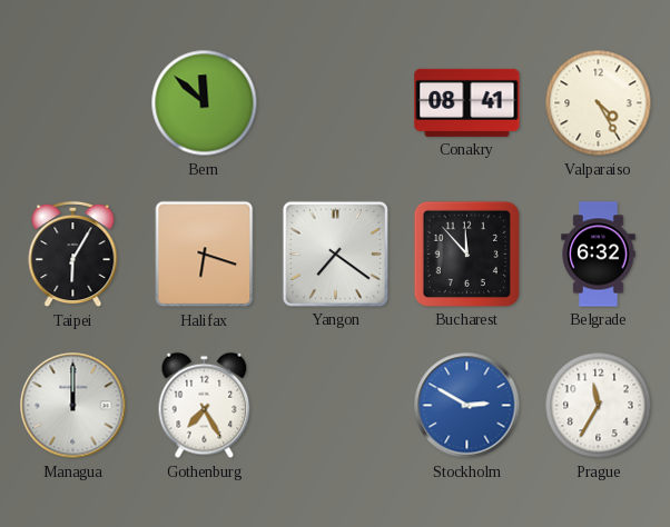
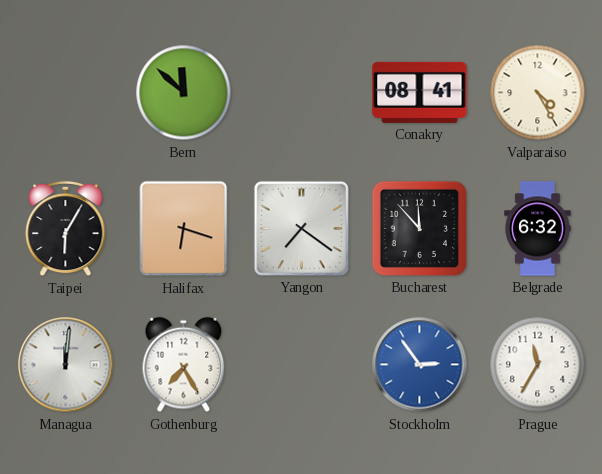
Managua: 12:00 -> 12:01 (66, 365)
Stockholm: 2:50 -> 2:54 (420, 365)
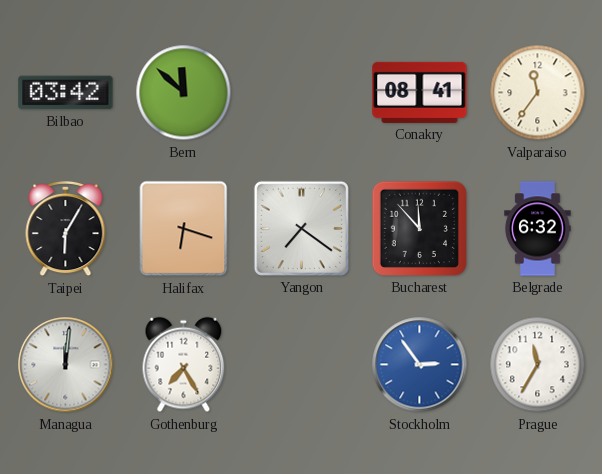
Bilbao: none -> 03:42 (66, 93)
Valparaiso: 4:25 -> 11:36 (538, 93)
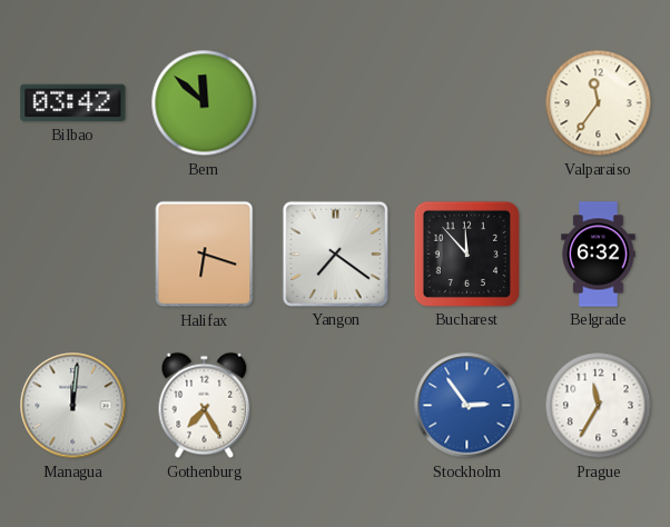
Conakry: 08:41 -> none (420, 92)
Taipei: 6:05 -> none (66, 229)
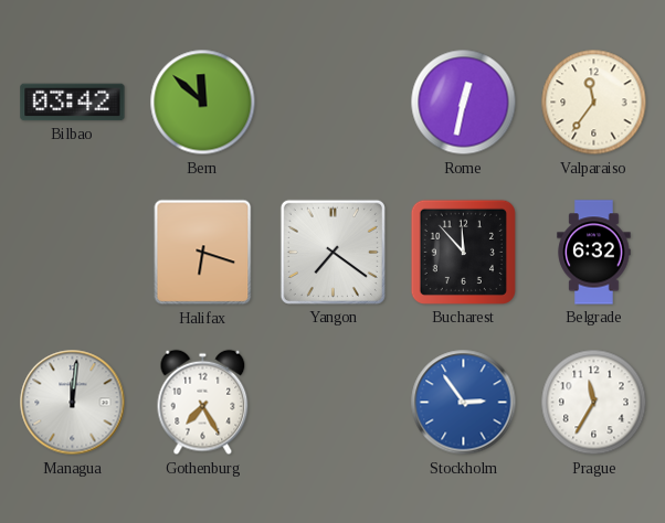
Rome: none -> 12:32 (464, 103)
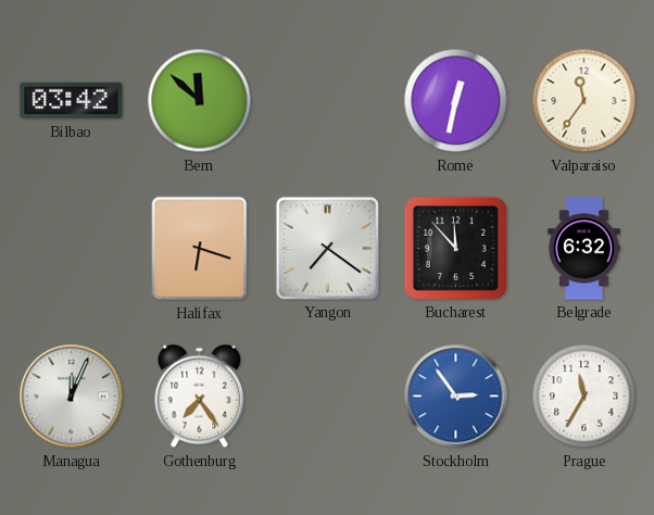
Managua: 12:01 -> 12:04 (72, 397)
Gothenburg: 7:25 -> 7:24 (200, 397)
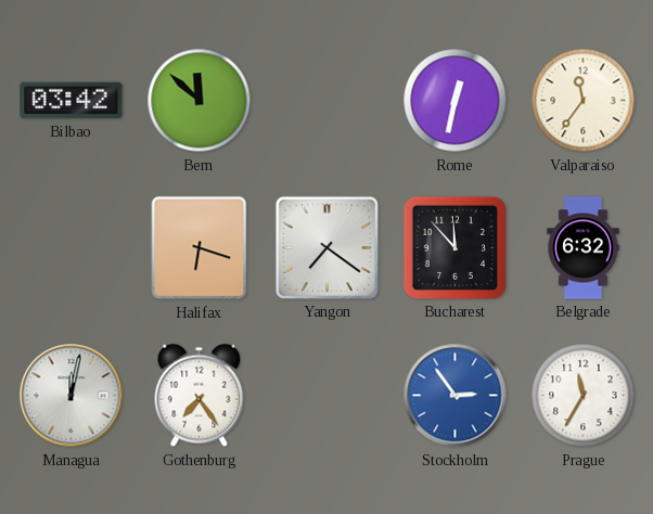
Managua: 12:04 -> 12:02 (72, 396)
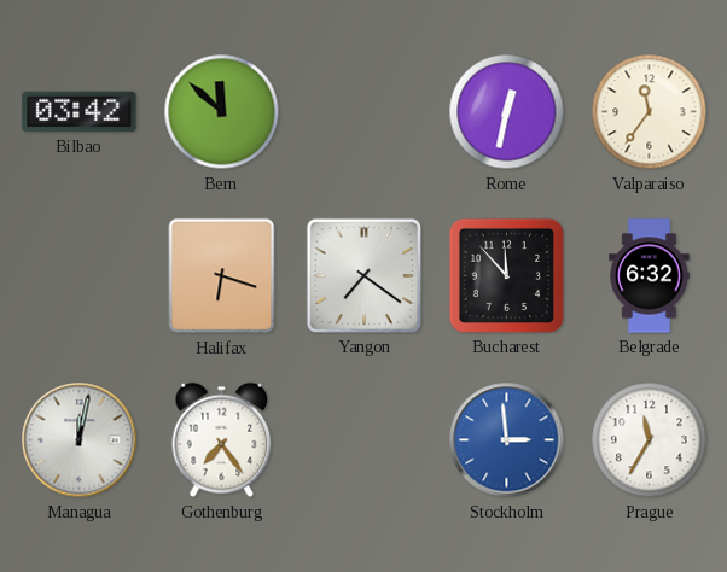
Stockholm: 2:54 -> 2:59 (507, 440)
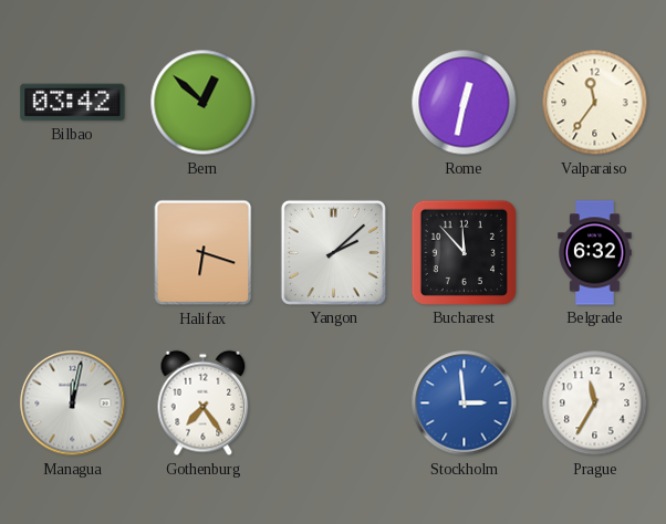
Bern: 11:52 -> 12:52 (204, 103)
Yangon: 7:21 -> 2:08 (333, 252)
